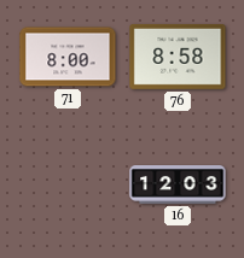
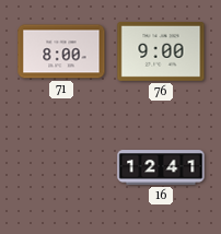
76: 8:58 -> 9:00 (161, 51)
16: 12:03 -> 12:41 (161, 167)
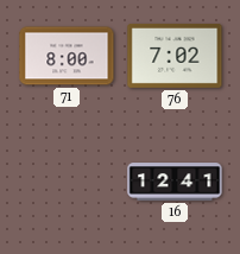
76: 9:00 -> 7:02 (175, 56)
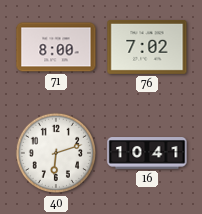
40: none -> 6:12 (56, 153)
16: 12:41 -> 10:41 (147, 153)
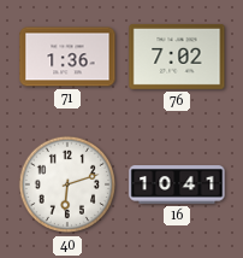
71: 8:00 -> 1:36 (67, 57)
